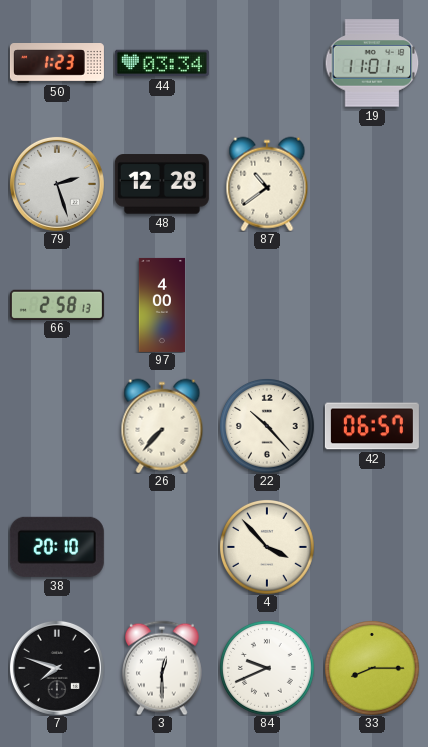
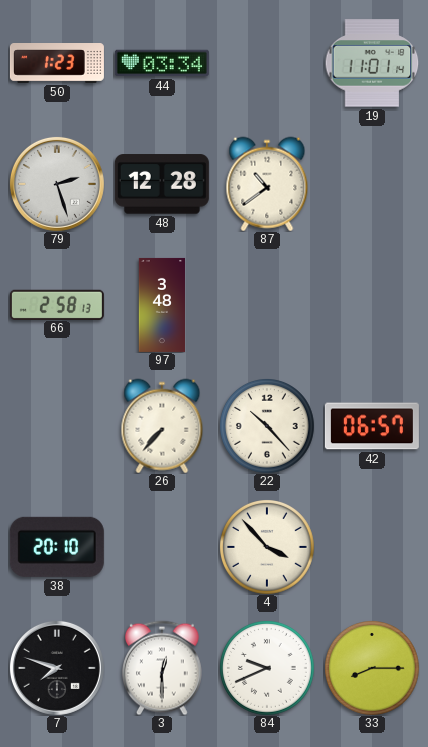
97: 4:00 -> 3:48 (162, 305)
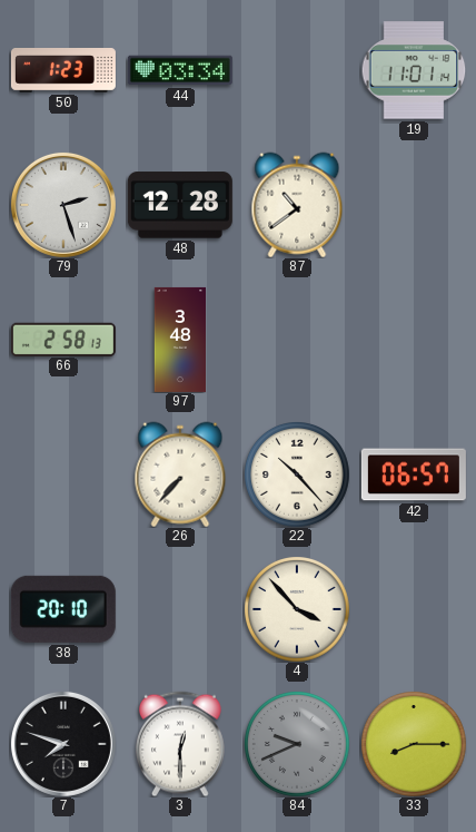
84 dial: white -> grey (297, 744)
